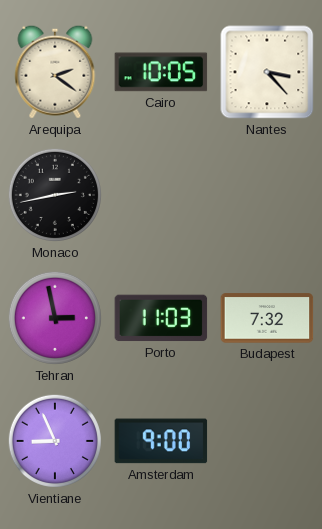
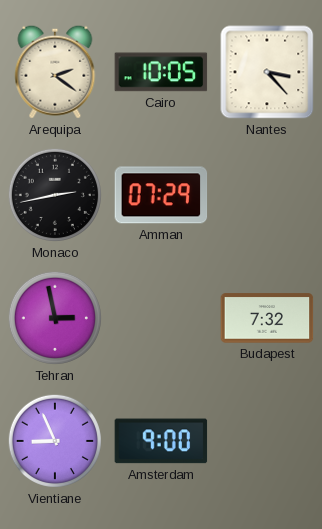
Amman: none -> 07:29 (161, 195)
Porto: 11:03 -> none (161, 318)
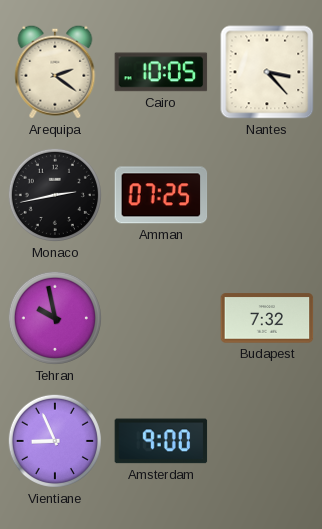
Amman: 07:29 -> 07:25 (161, 195)
Tehran: 2:58 -> 9:58 (55, 318)
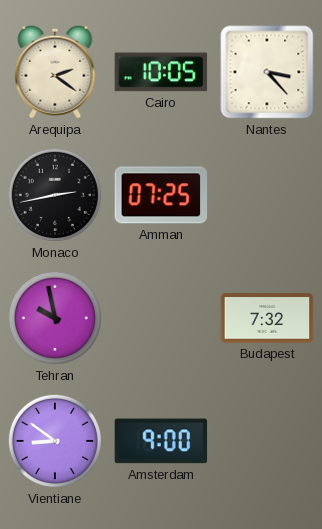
Vientiane: 8:56 -> 8:51 (55, 441)
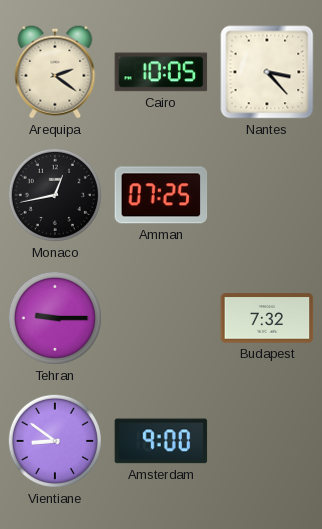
Monaco: 2:43 -> 12:43 (55, 195)
Tehran: 9:58 -> 9:15 (55, 318)
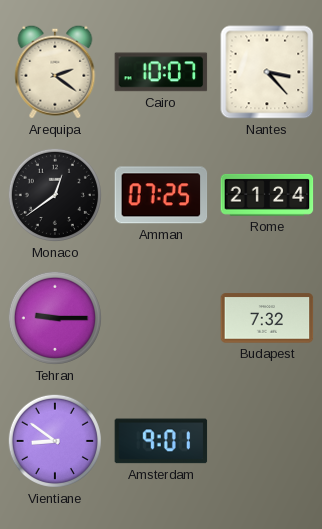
Cairo: 10:05 -> 10:07 (161, 72)
Monaco: 12:43 -> 12:39 (55, 195)
Rome: none -> 21:24 (267, 195)
Amsterdam: 9:00 -> 9:01 (161, 441)
